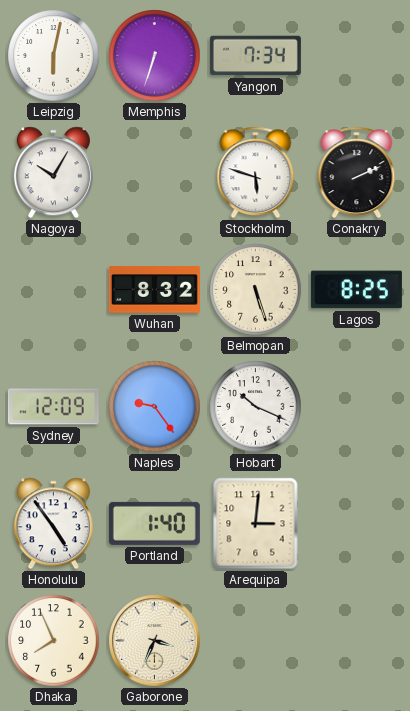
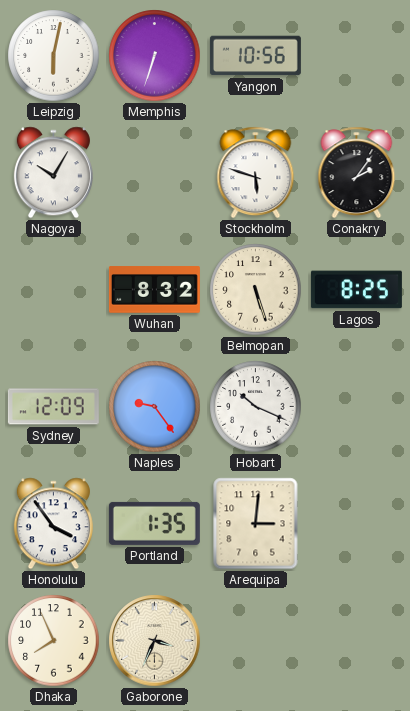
Yangon: 7:34 -> 10:56 (255, 56)
Conakry: 2:11 -> 2:06 (357, 173)
Honolulu: 4:54 -> 3:54 (53, 524)
Portland: 1:40 -> 1:35 (154, 523)
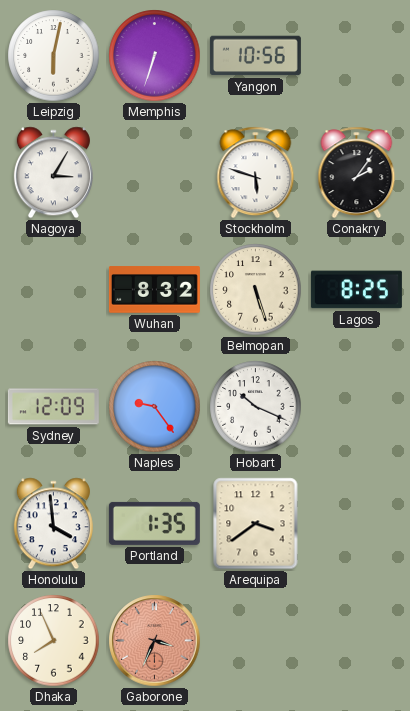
Nagoya: 10:05 -> 3:05 (53, 173)
Honolulu: 3:54 -> 3:59 (53, 524)
Arequipa: 3:01 -> 3:39 (256, 524)
Gaborone dial: cream -> salmon (155, 641)
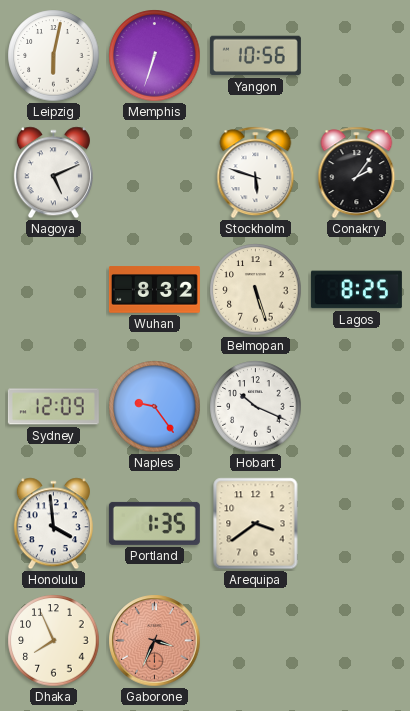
Nagoya: 3:05 -> 5:11 (53, 173)
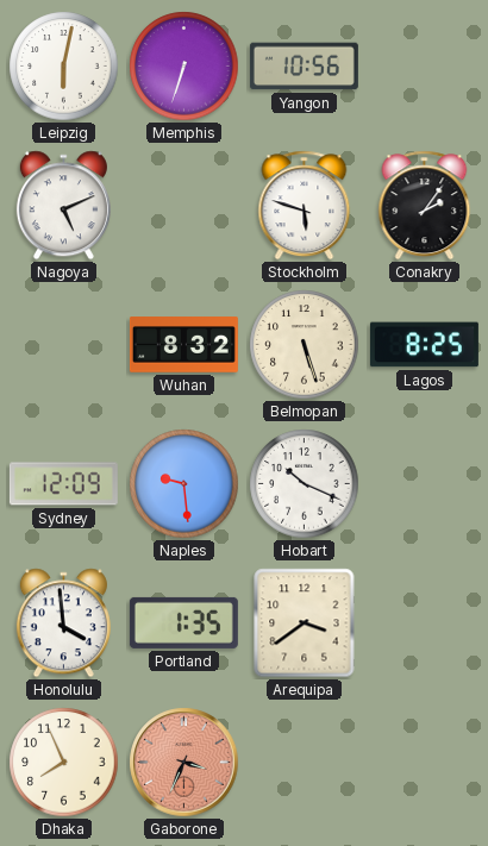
Naples: 9:24 -> 9:29 (184, 484)
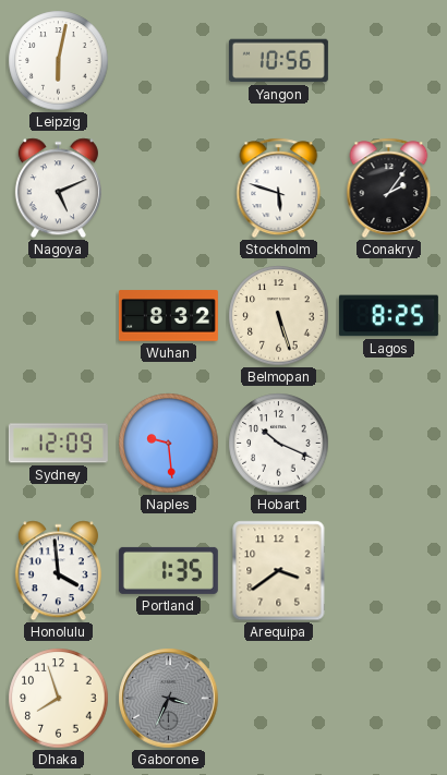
Memphis: 6:33 -> none (184, 67)
Dhaka: 7:56 -> 7:57 (59, 699)
Gaborone dial: salmon -> grey (169, 699)
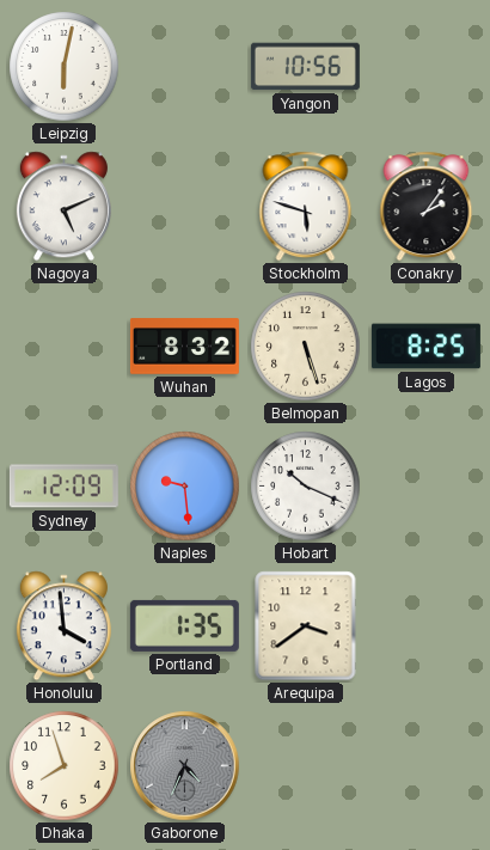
Gaborone: 3:34 -> 4:34 (185, 766)
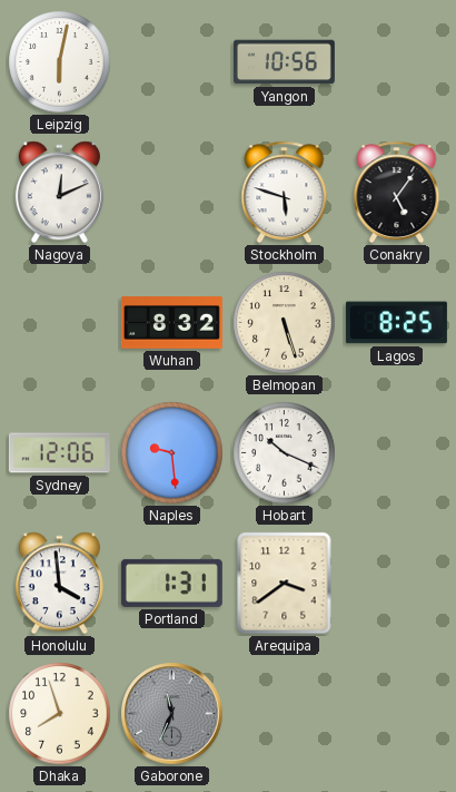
Nagoya: 5:11 -> 12:11 (59, 193)
Conakry: 2:06 -> 5:06 (397, 193)
Sydney: 12:09 -> 12:06 (59, 453)
Portland: 1:35 -> 1:31 (171, 583)
Gaborone: 4:34 -> 11:34 (172, 714)
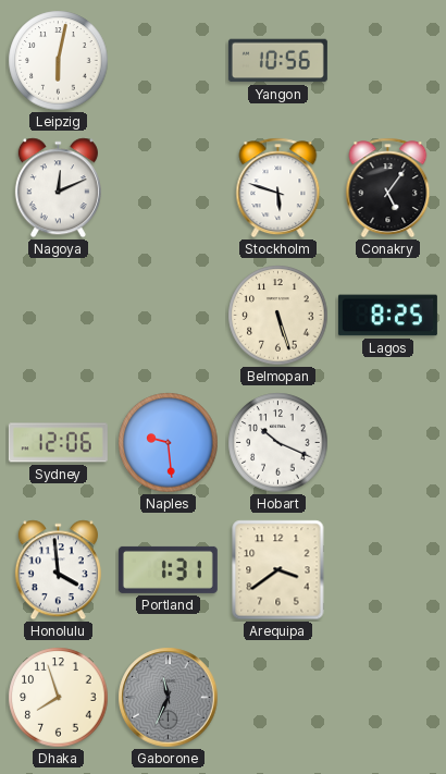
Wuhan: 8:32 -> none (171, 323)
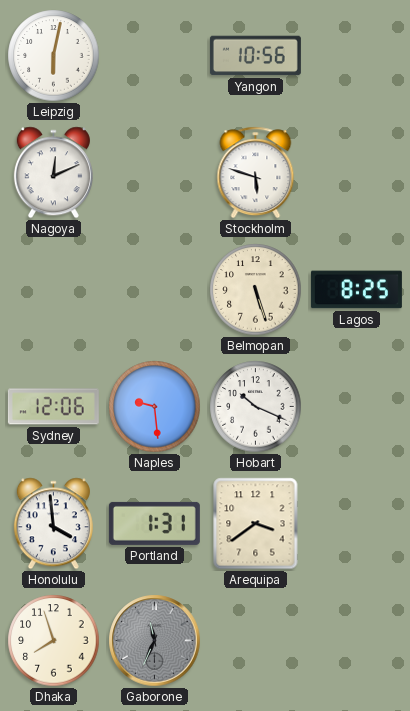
Conakry: 5:06 -> none (388, 188)
